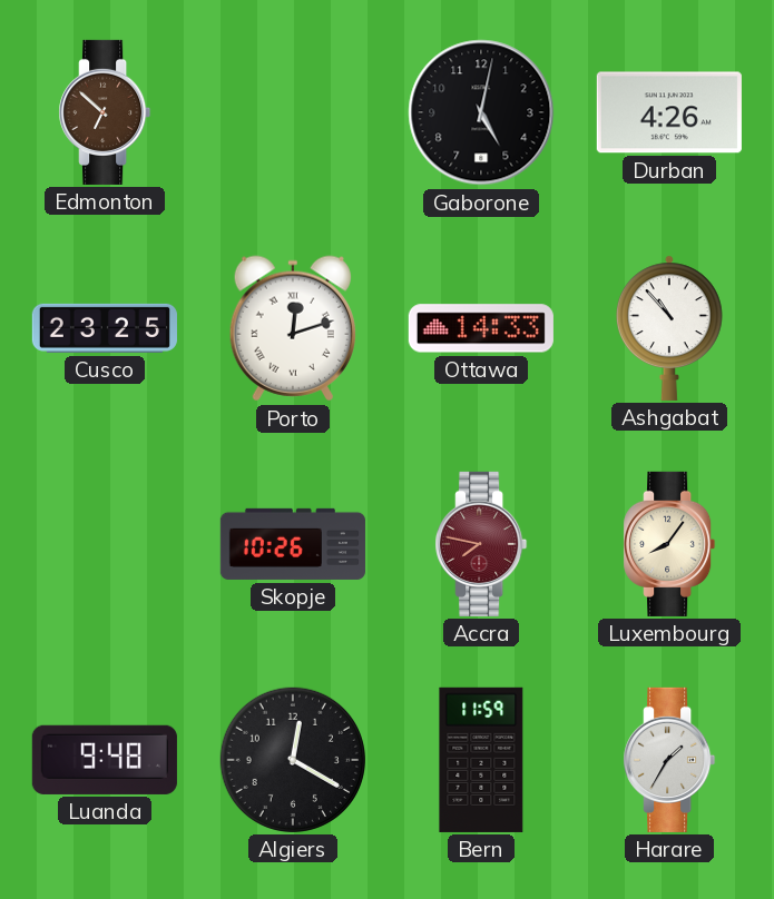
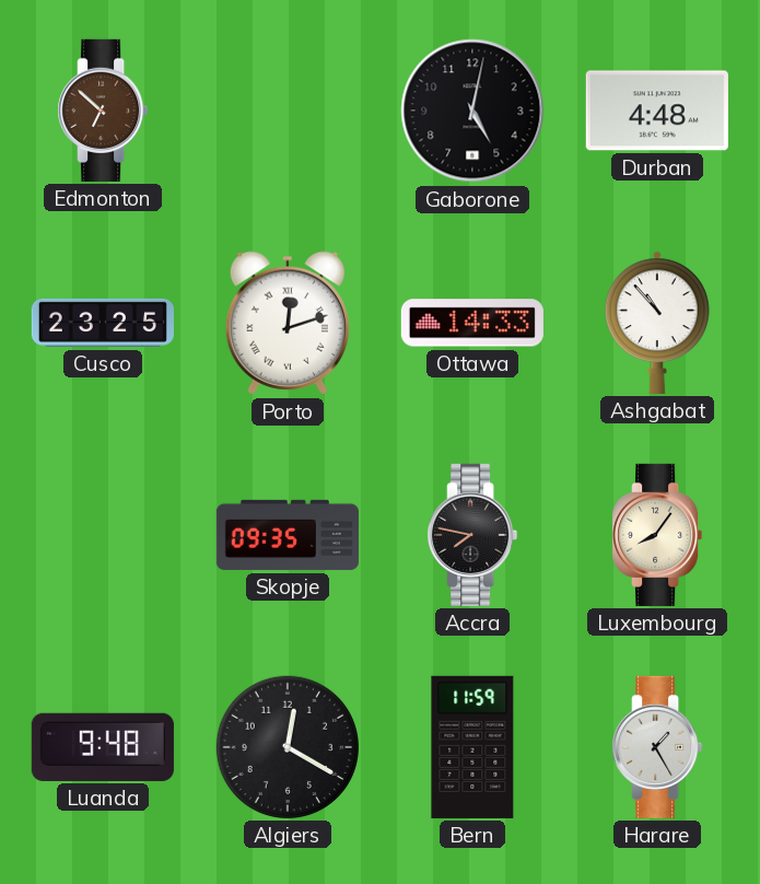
Durban: 4:26 -> 4:48 (657, 111)
Skopje: 10:26 -> 09:35 (288, 535)
Accra dial: burgundy -> black (472, 535)
Harare: 1:35 -> 1:25 (657, 747)
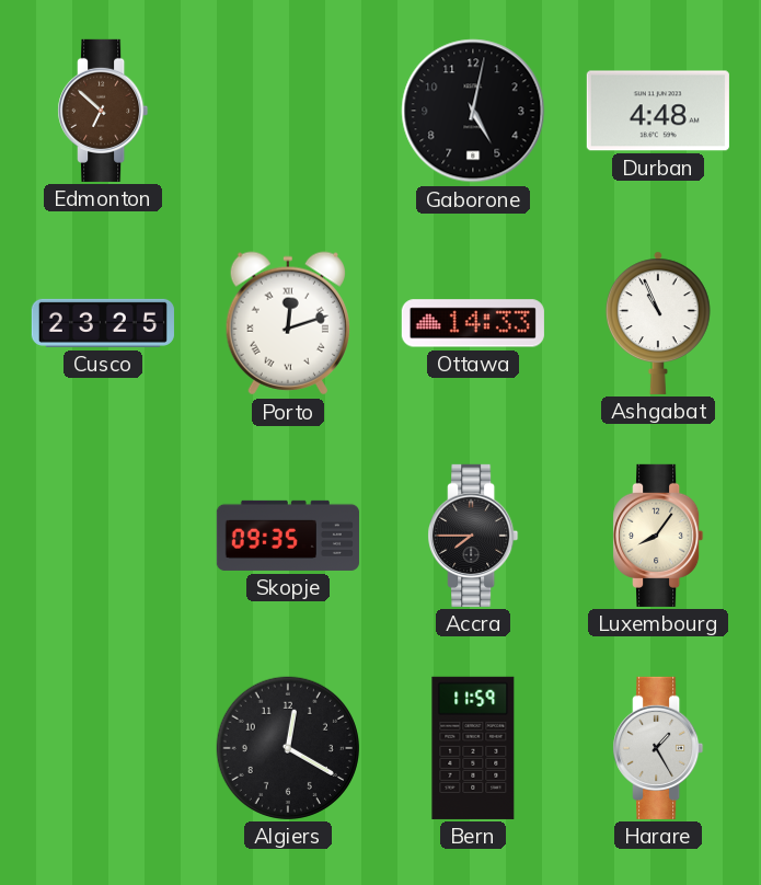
Ashgabat: 10:53 -> 10:56 (659, 323)
Accra: 7:47 -> 7:45 (473, 536)
Luanda: 9:48 -> none (103, 747)
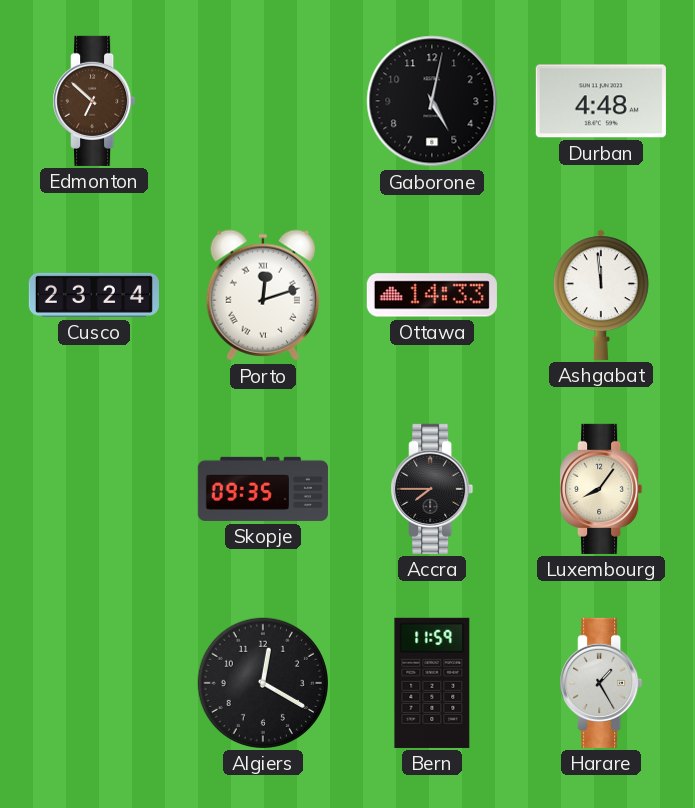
Cusco: 23:25 -> 23:24 (94, 295)
Ashgabat: 10:56 -> 11:59 (602, 295)
